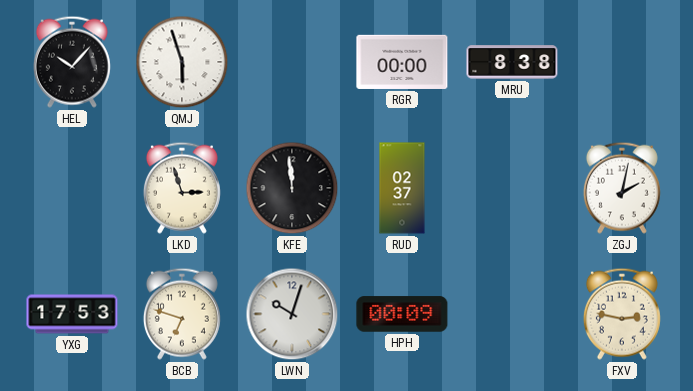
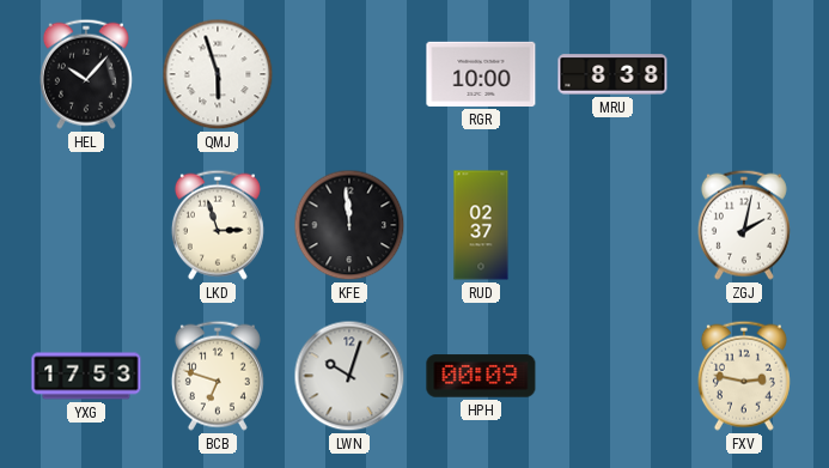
RGR: 00:00 -> 10:00 (481, 74)
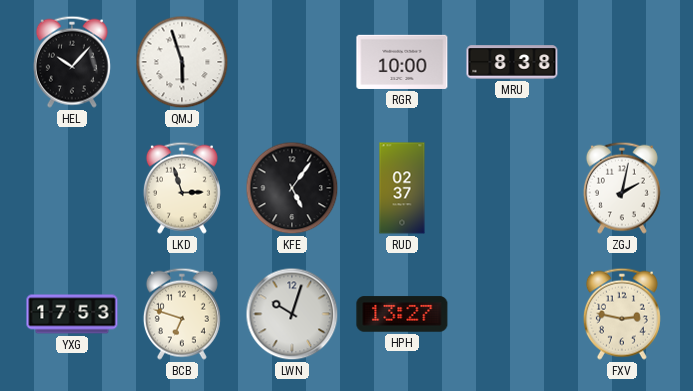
KFE: 11:59 -> 5:06 (292, 188)
HPH: 00:09 -> 13:27 (402, 314)
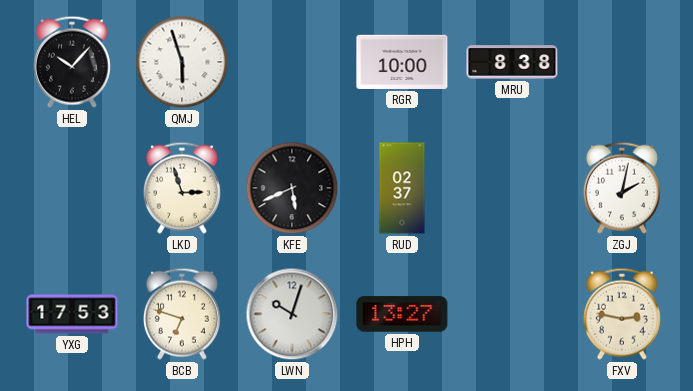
KFE: 5:06 -> 5:41 (292, 188)
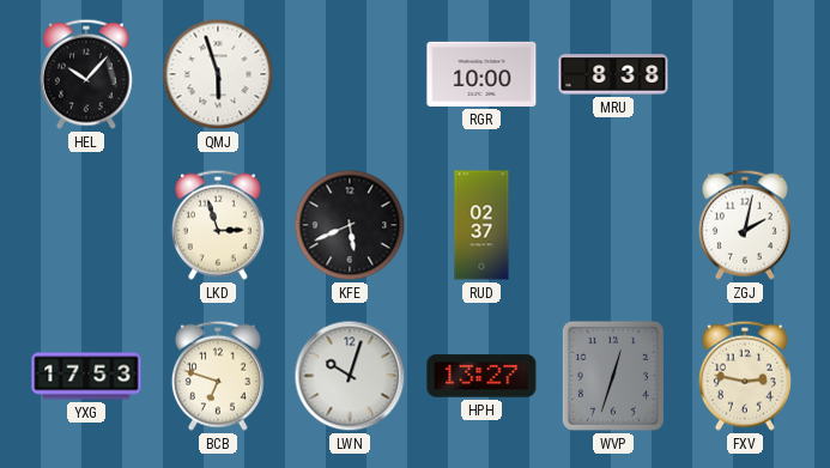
WVP: none -> 12:33 (613, 376)
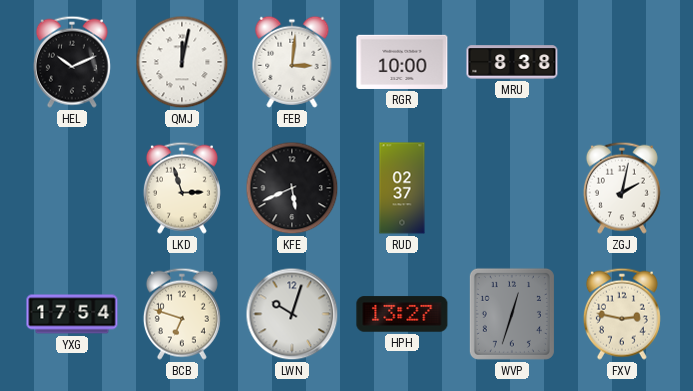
HEL: 10:07 -> 10:11 (72, 62)
QMJ: 5:57 -> 12:02 (182, 62)
FEB: none -> 3:01 (292, 62)
YXG: 17:53 -> 17:54 (72, 314)
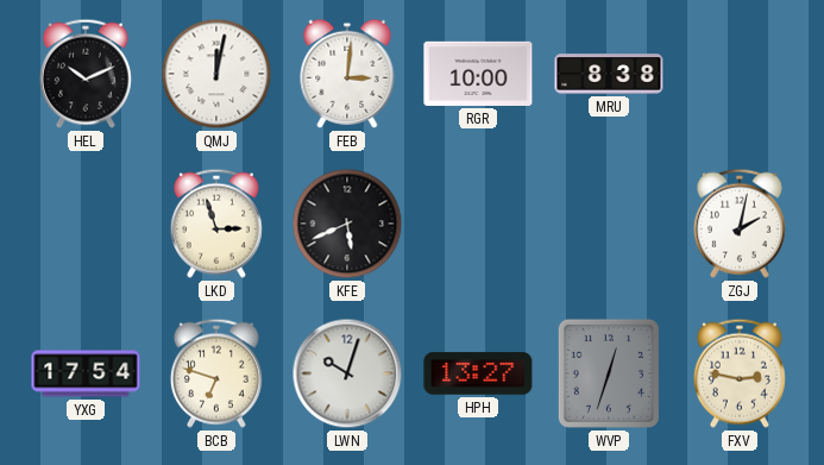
RUD: 02:37 -> none (402, 188)
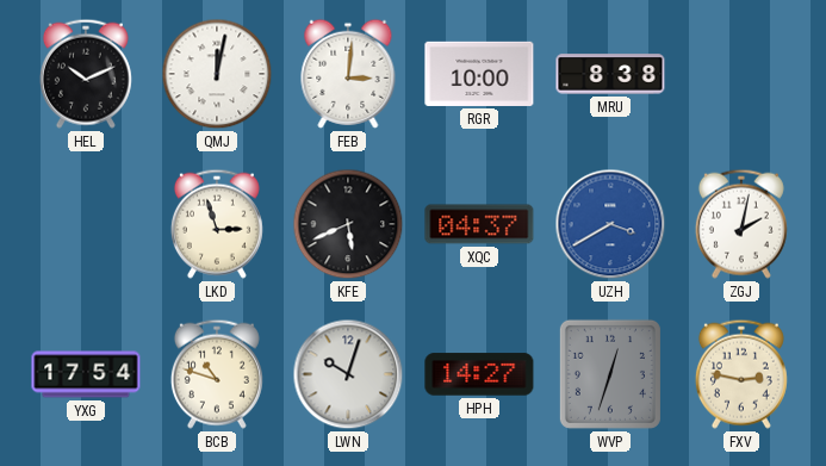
XQC: none -> 04:37 (479, 224)
UZH: none -> 3:40 (610, 224)
BCB: 6:48 -> 10:48 (217, 374)
HPH: 13:27 -> 14:27 (479, 374)
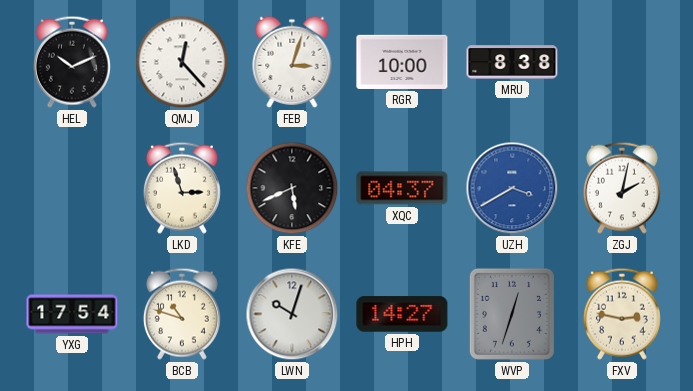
QMJ: 12:02 -> 12:23 (182, 62)
FEB: 3:01 -> 3:03 (292, 62)
